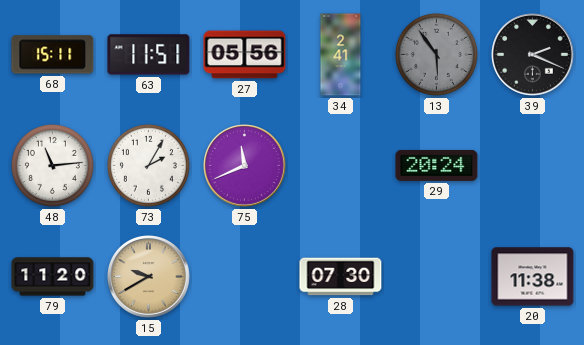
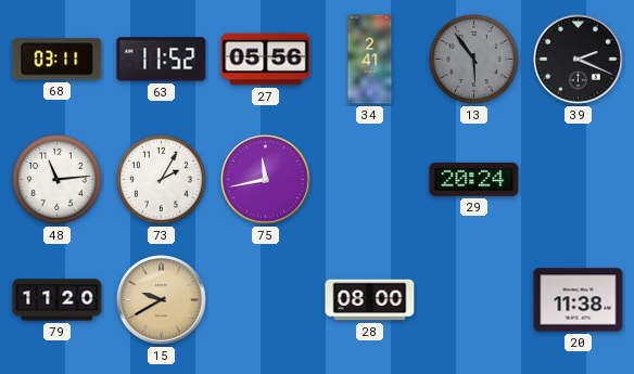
68: 15:11 -> 03:11 (58, 60)
63: 11:51 -> 11:52 (162, 60)
75: 11:41 -> 11:43 (266, 180)
28: 07:30 -> 08:00 (370, 300)
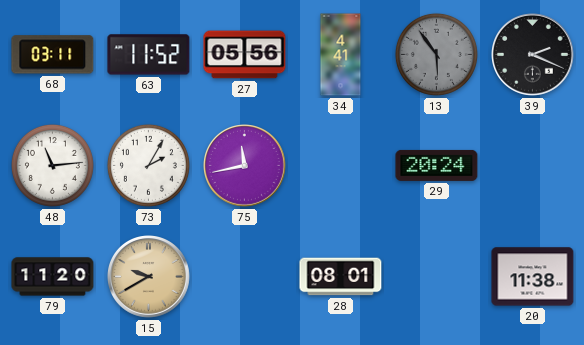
34: 2:41 -> 4:41 (341, 55)
28: 08:00 -> 08:01 (341, 277)
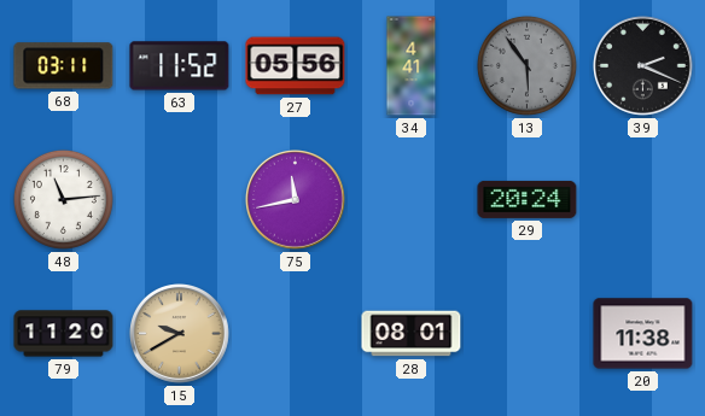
73: 2:05 -> none (148, 165)
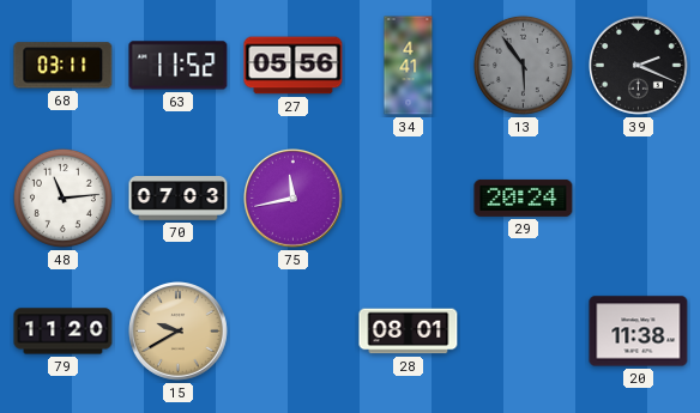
70: none -> 07:03 (179, 199)
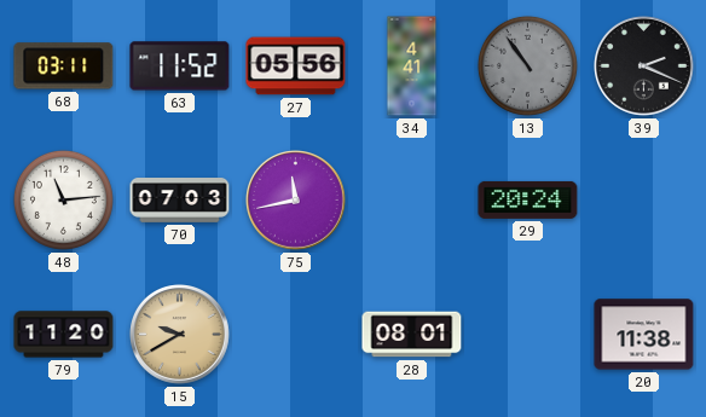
13: 5:54 -> 10:54 (527, 65)
